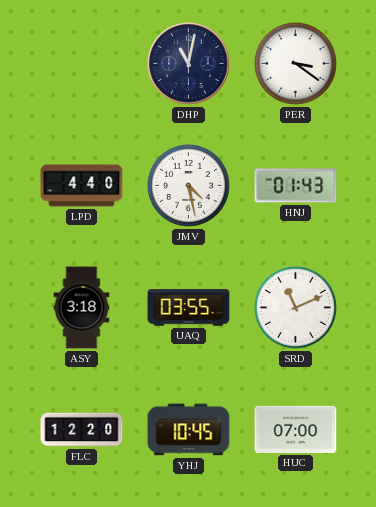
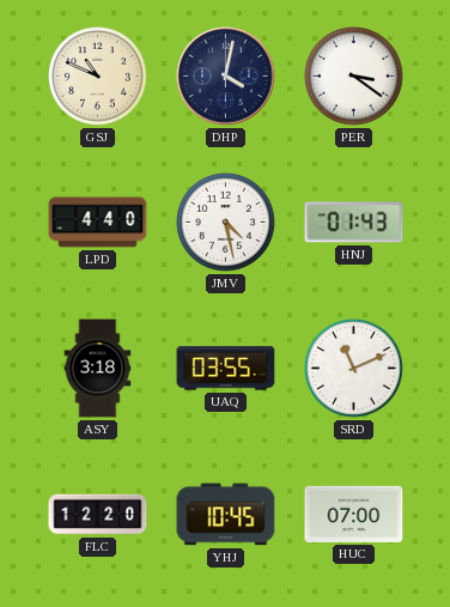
GSJ: none -> 10:49 (98, 77)
DHP: 11:02 -> 4:02 (226, 77)
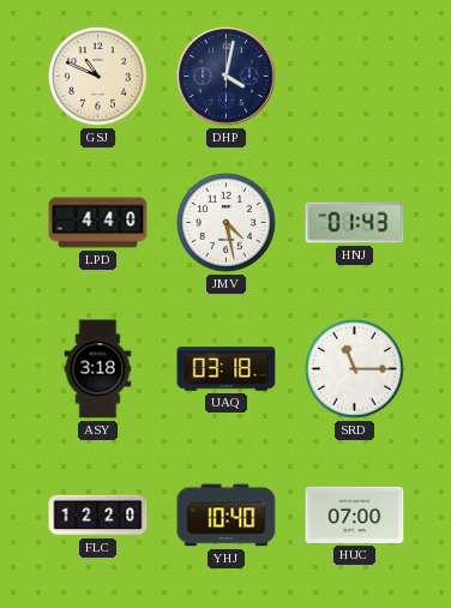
PER: 3:21 -> none (354, 77)
UAQ: 03:55 -> 03:18 (227, 369)
SRD: 11:11 -> 11:15 (355, 369)
YHJ: 10:45 -> 10:40 (227, 516)
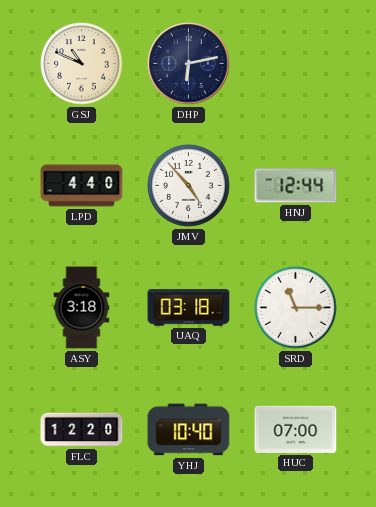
DHP: 4:02 -> 6:13 (189, 64)
JMV: 4:28 -> 4:53 (189, 186)
HNJ: 01:43 -> 12:44 (296, 186)
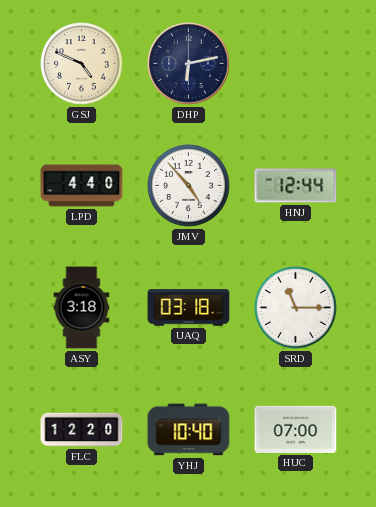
GSJ: 10:49 -> 4:49 (82, 64)
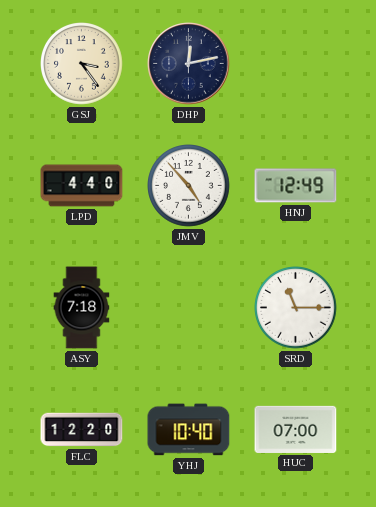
GSJ: 4:49 -> 3:24 (82, 64)
DHP: 6:13 -> 12:13 (189, 64)
HNJ: 12:44 -> 12:49 (296, 186)
ASY: 3:18 -> 7:18 (82, 308)
UAQ: 03:18 -> none (189, 308)
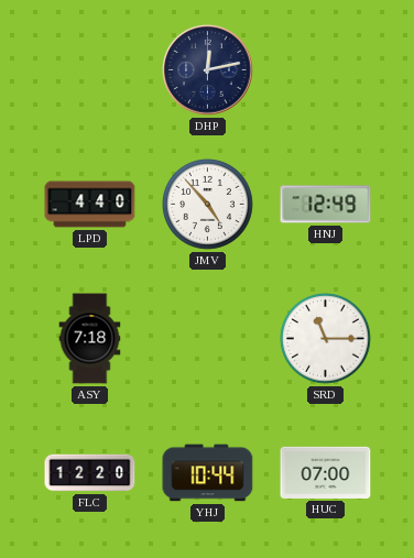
GSJ: 3:24 -> none (82, 64)
YHJ: 10:40 -> 10:44 (208, 473)
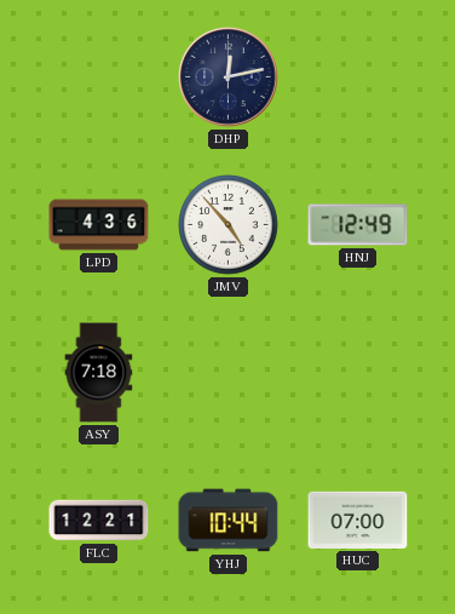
LPD: 4:40 -> 4:36 (99, 225)
SRD: 11:15 -> none (326, 339)
FLC: 12:20 -> 12:21 (99, 521)
